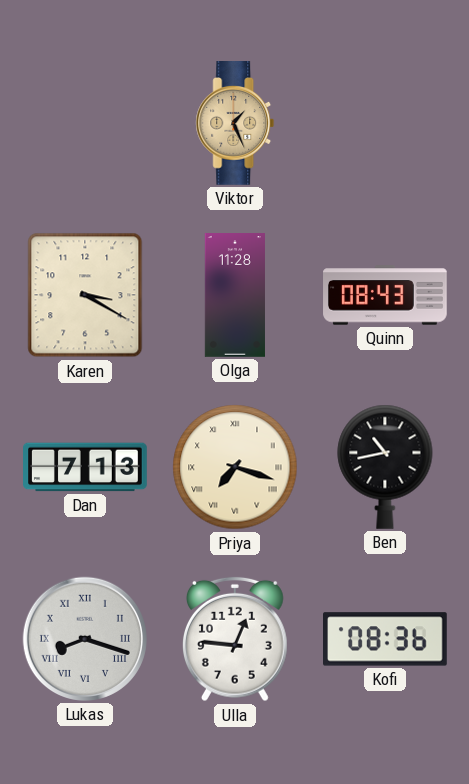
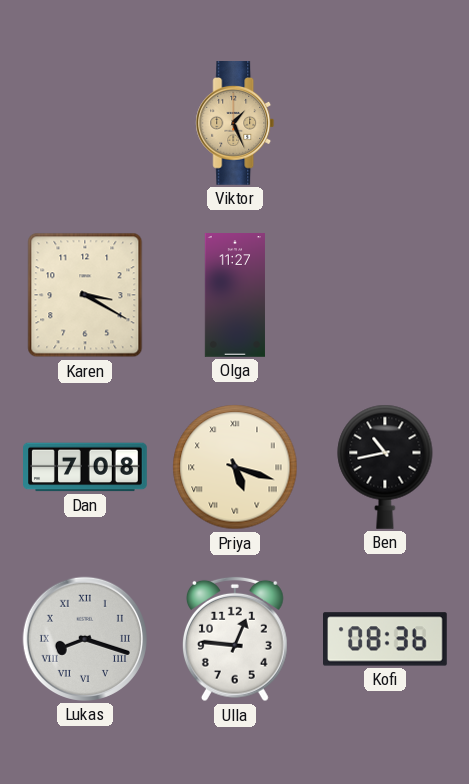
Olga: 11:28 -> 11:27 (235, 295)
Quinn: 08:43 -> none (385, 295)
Dan: 7:13 -> 7:08 (85, 467)
Priya: 7:18 -> 5:18 (235, 467)
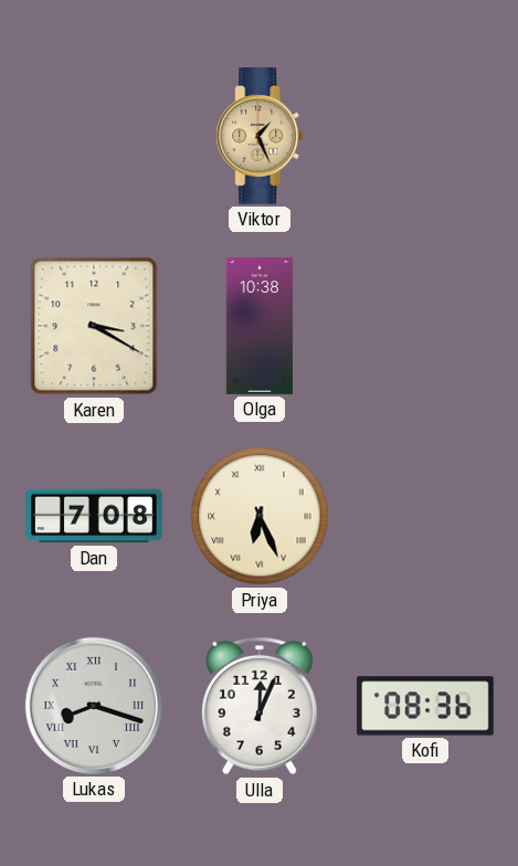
Olga: 11:27 -> 10:38 (260, 326)
Priya: 5:18 -> 6:26 (260, 516)
Ben: 10:43 -> none (385, 467)
Ulla: 12:46 -> 12:04 (260, 706)
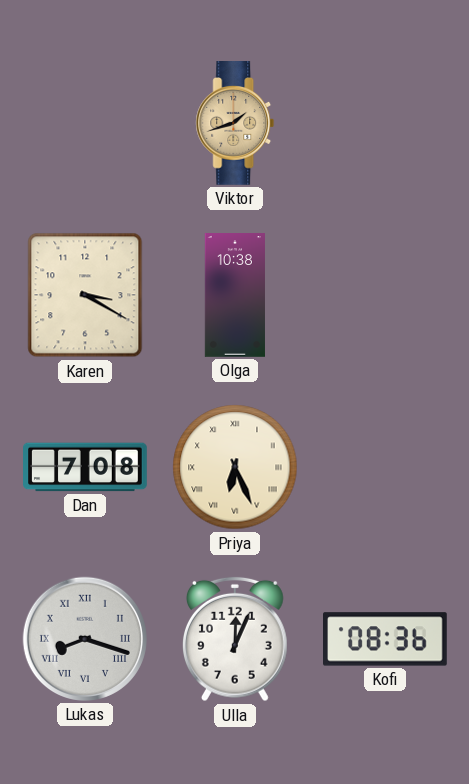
Viktor: 1:26 -> 1:42 (235, 124)
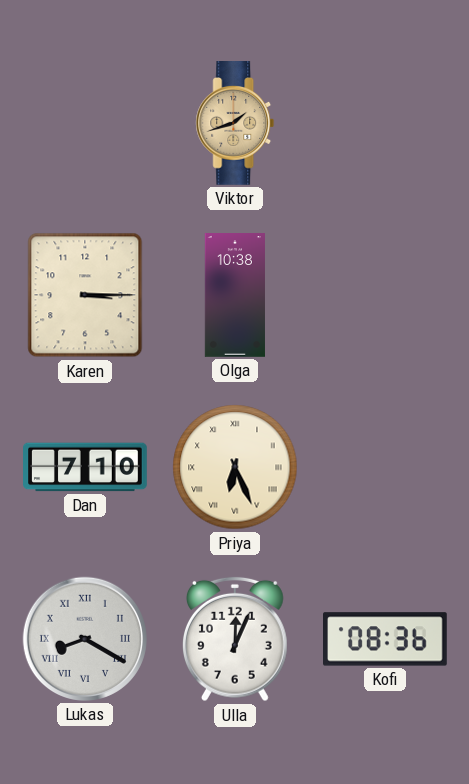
Karen: 3:20 -> 3:15 (85, 295)
Dan: 7:08 -> 7:10 (85, 467)
Lukas: 8:18 -> 8:20 (85, 639)
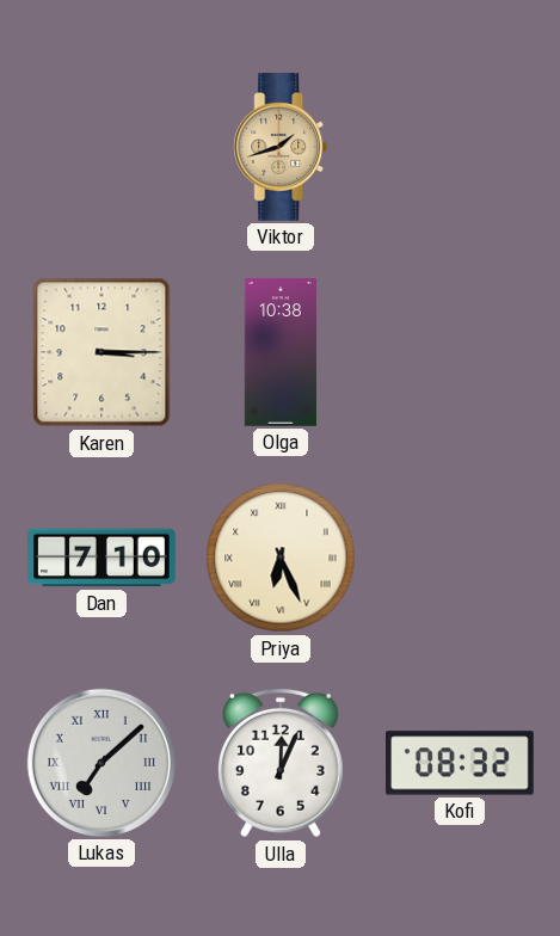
Lukas: 8:20 -> 7:08 (101, 763)
Kofi: 08:36 -> 08:32 (461, 763)
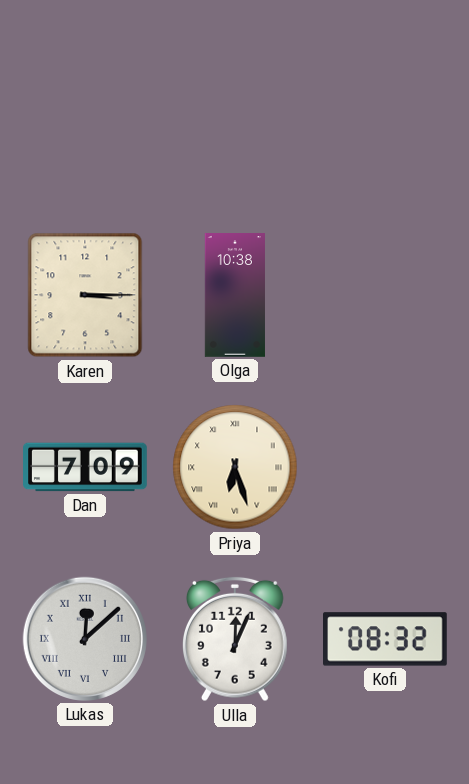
Viktor: 1:42 -> none (281, 148)
Dan: 7:10 -> 7:09 (85, 467)
Priya: 6:26 -> 6:27 (235, 467)
Lukas: 7:08 -> 12:08 (85, 639)
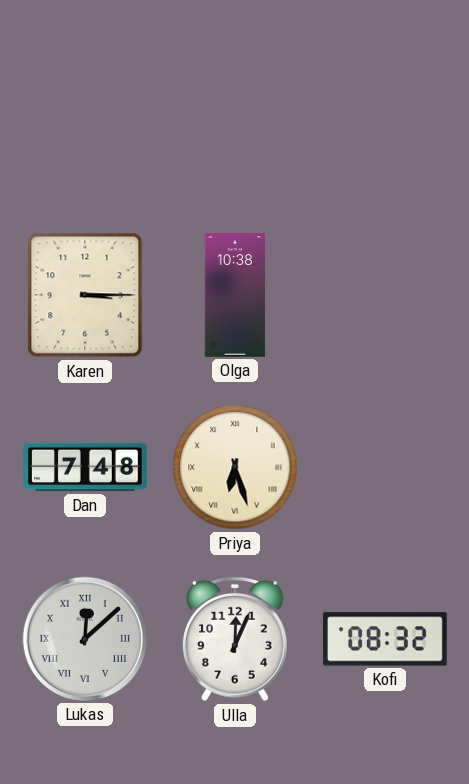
Dan: 7:09 -> 7:48 (85, 467)
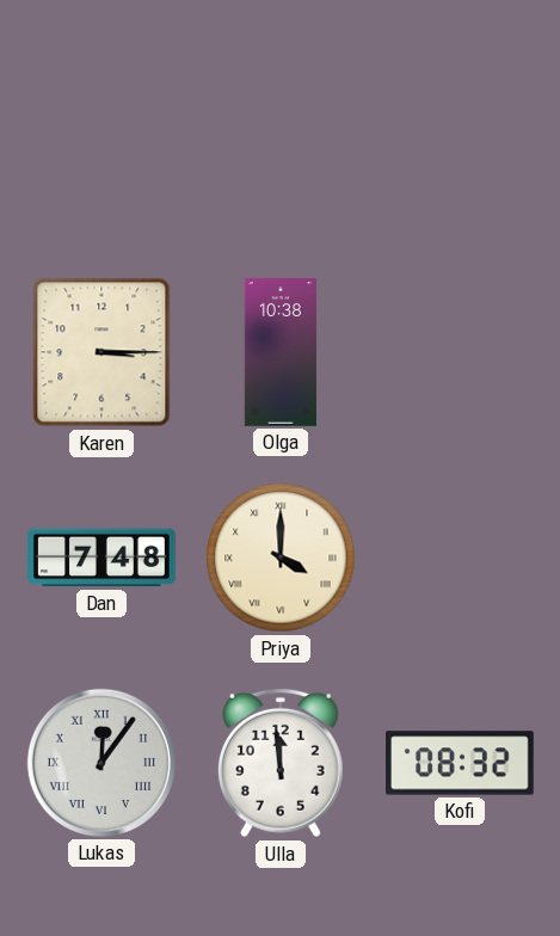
Priya: 6:27 -> 4:00 (281, 558)
Lukas: 12:08 -> 12:06 (101, 763)
Ulla: 12:04 -> 11:59 (281, 763)
